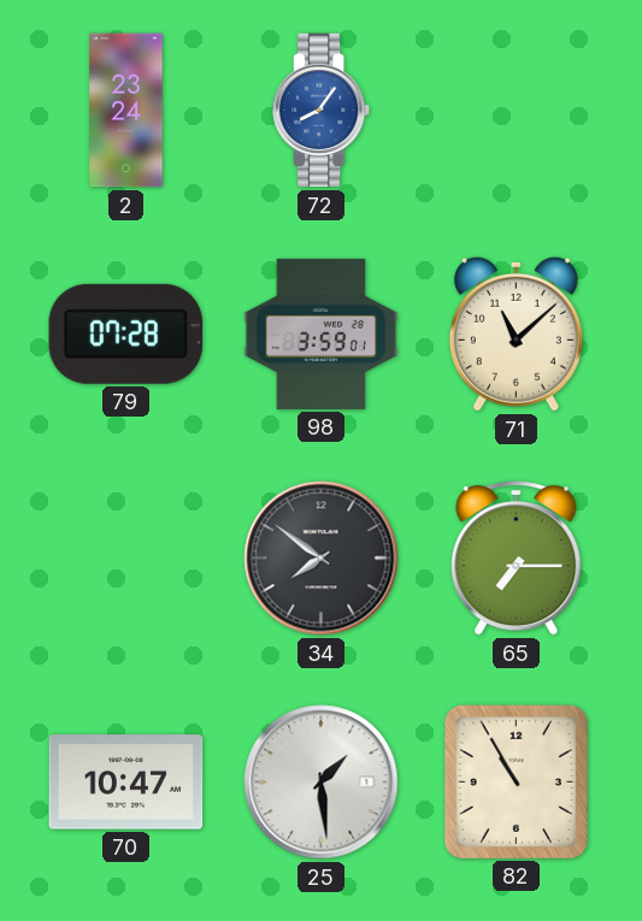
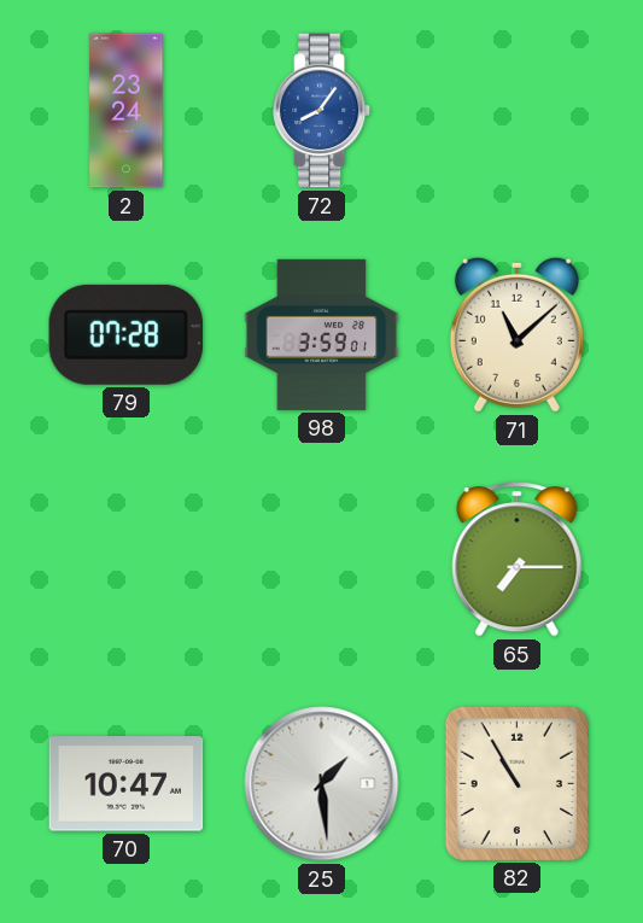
34: 7:51 -> none (322, 559)
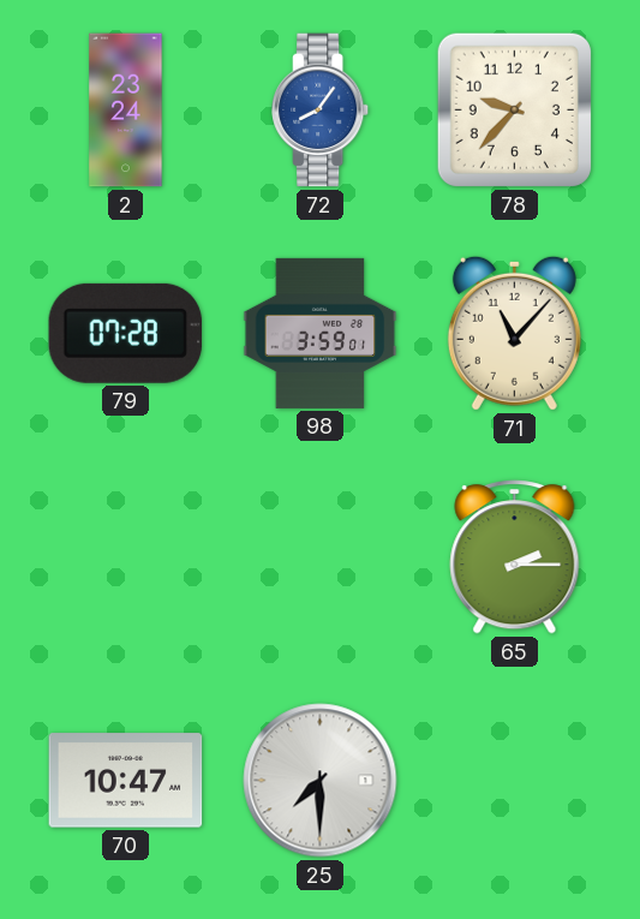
78: none -> 9:37 (514, 109)
71: 11:08 -> 11:07 (514, 333)
65: 7:15 -> 2:15 (515, 557)
25: 1:29 -> 7:30 (321, 781)
82: 10:55 -> none (516, 783)
